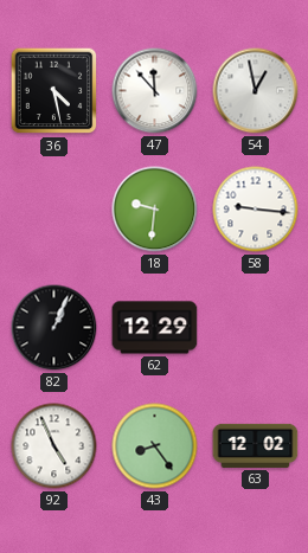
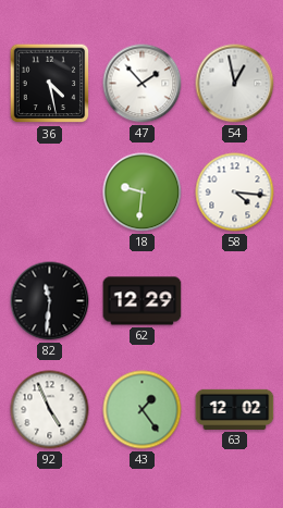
47: 11:53 -> 1:53 (143, 84)
58: 9:16 -> 4:16 (235, 193)
82: 1:04 -> 11:31 (50, 301)
43: 8:24 -> 1:24 (143, 410)
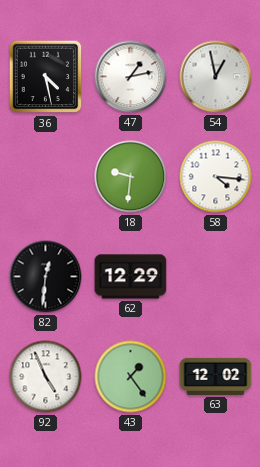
47: 1:53 -> 1:13 (131, 77)
82: 11:31 -> 12:31 (46, 277)
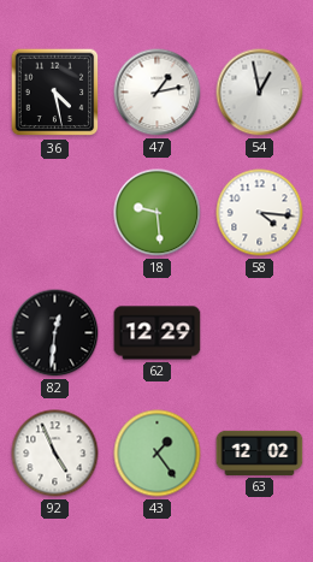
18: 9:31 -> 9:29 (158, 213)
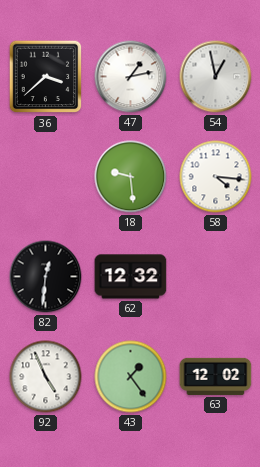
36: 4:28 -> 3:38 (46, 77)
62: 12:29 -> 12:32 (131, 277)
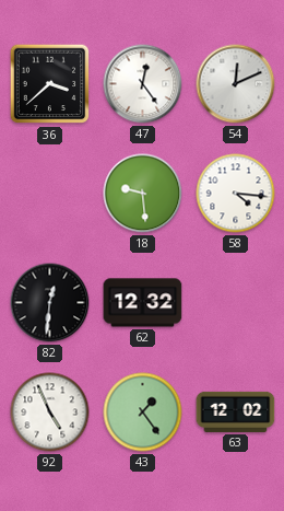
47: 1:13 -> 12:24 (143, 84)
54: 12:58 -> 12:11 (236, 84)
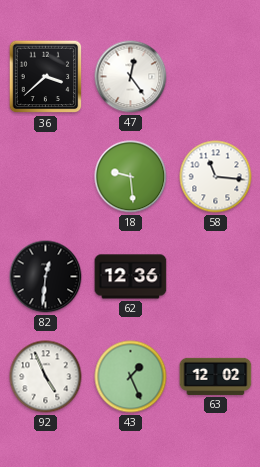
54: 12:11 -> none (236, 84)
58: 4:16 -> 11:16 (216, 177)
62: 12:32 -> 12:36 (131, 277)
43: 1:24 -> 1:26 (131, 377)
